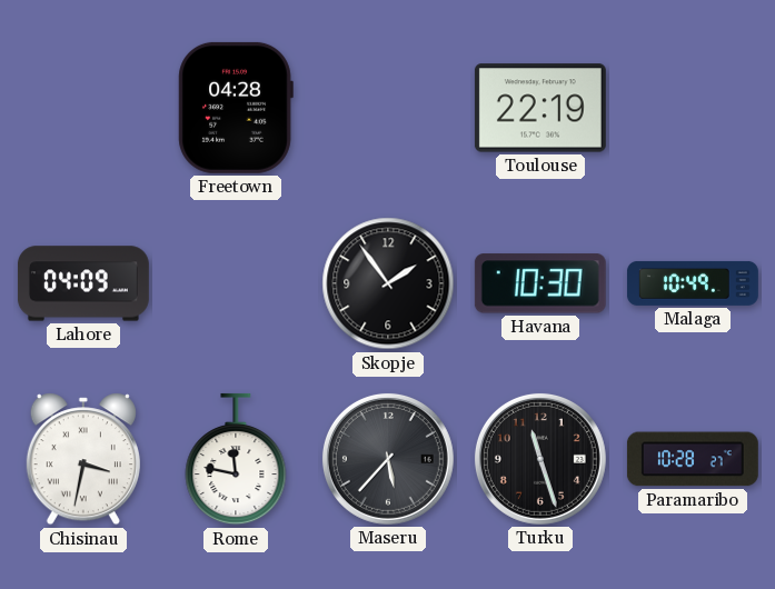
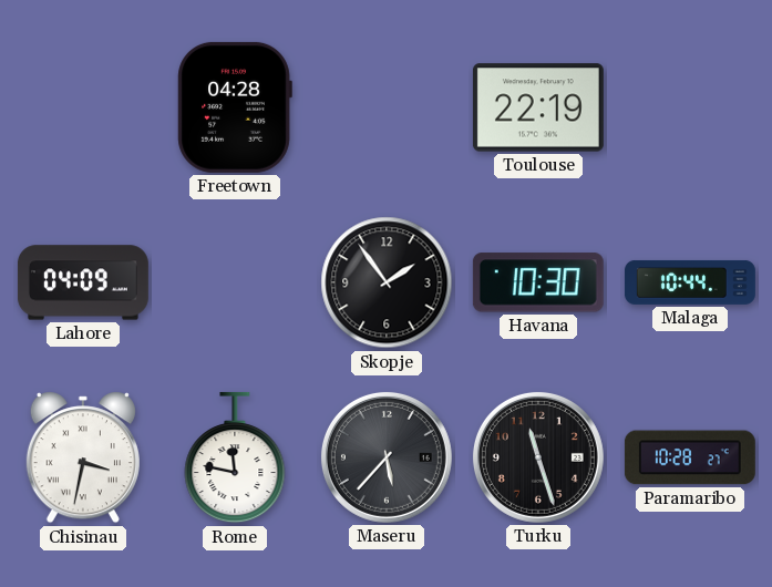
Malaga: 10:49 -> 10:44 (690, 282)
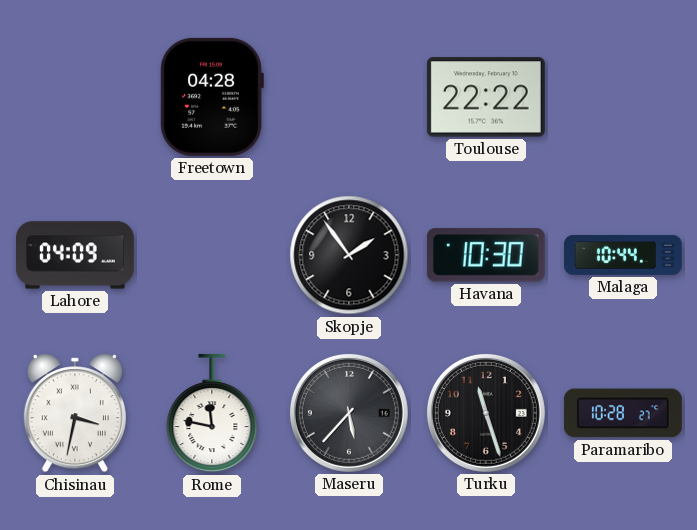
Toulouse: 22:19 -> 22:22 (486, 97)
